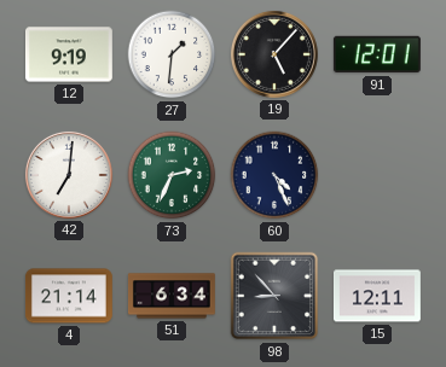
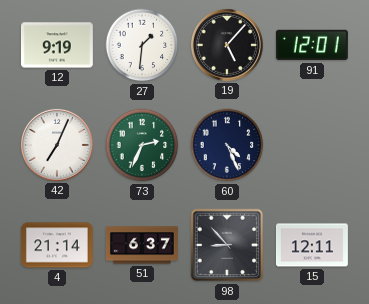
42: 7:01 -> 7:04 (57, 145)
51: 6:34 -> 6:37 (142, 245)
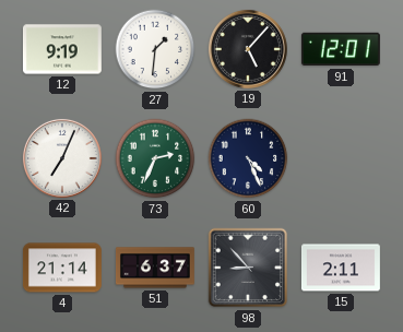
15: 12:11 -> 2:11 (341, 268)
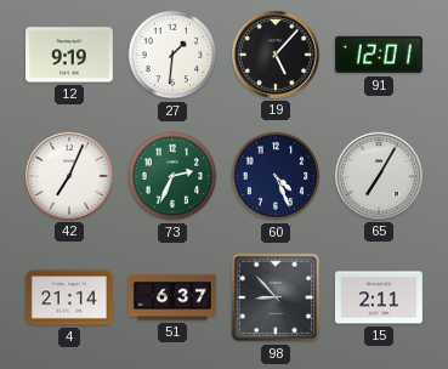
65: none -> 7:05 (379, 176)
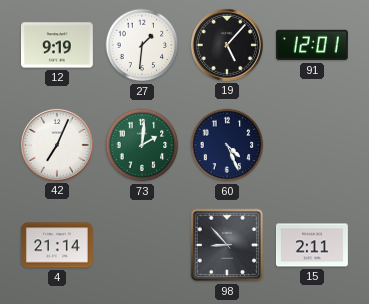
73: 2:34 -> 2:01 (142, 145)
65: 7:05 -> none (379, 176)
51: 6:37 -> none (172, 297)
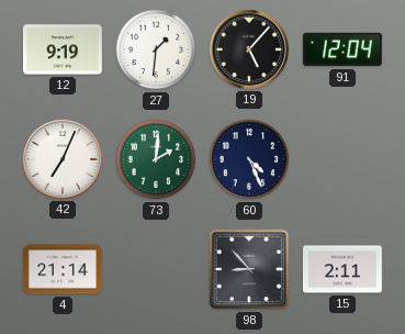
91: 12:01 -> 12:04 (342, 49)
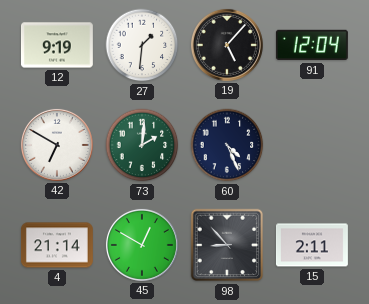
42: 7:04 -> 6:50 (57, 145)
45: none -> 12:50 (142, 245)
